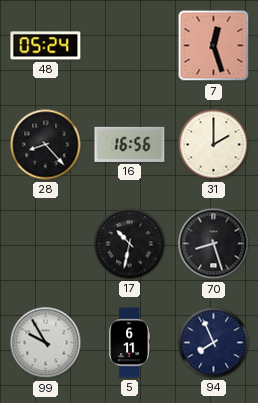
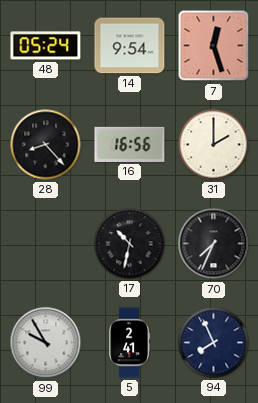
14: none -> 9:54 (130, 46)
70: 8:27 -> 7:34 (214, 244)
5: 6:11 -> 2:41 (130, 343)
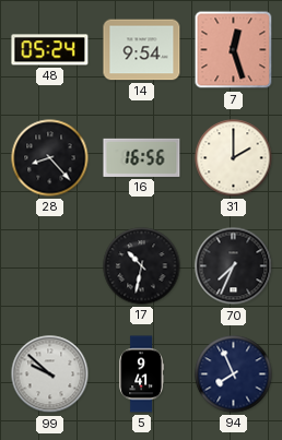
99: 9:55 -> 9:52 (50, 374)
5: 2:41 -> 9:41 (142, 374)
